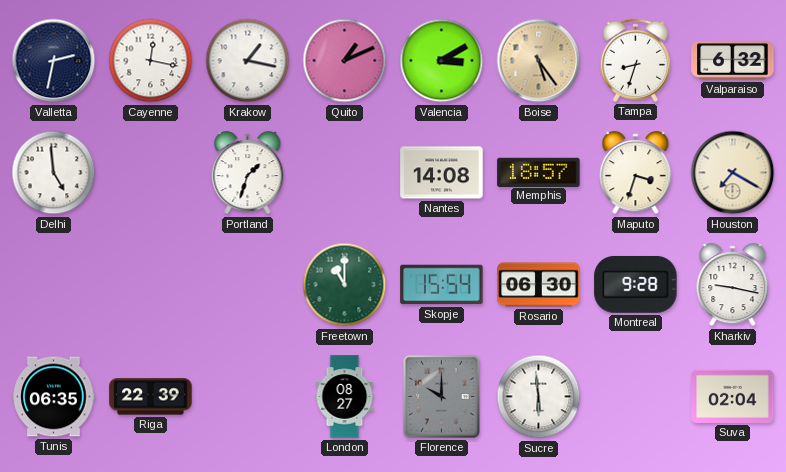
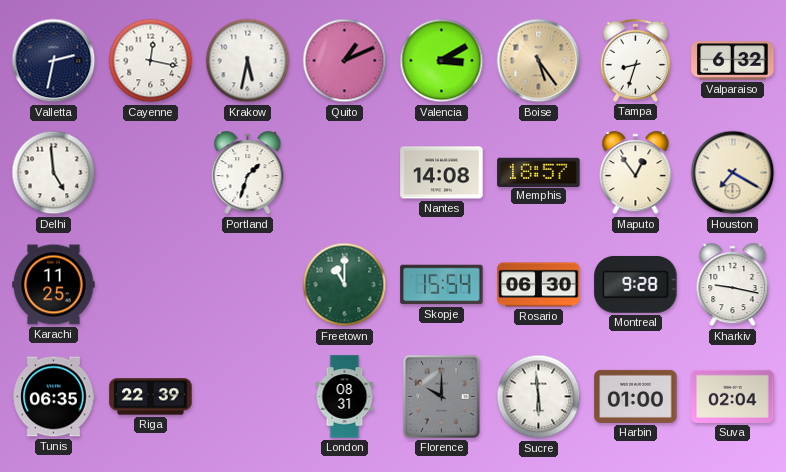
Krakow: 1:17 -> 5:32 (248, 61)
Maputo: 3:33 -> 12:54 (636, 173)
Karachi: none -> 11:25 (54, 285)
London: 08:27 -> 08:31 (345, 397)
Harbin: none -> 01:00 (636, 396)
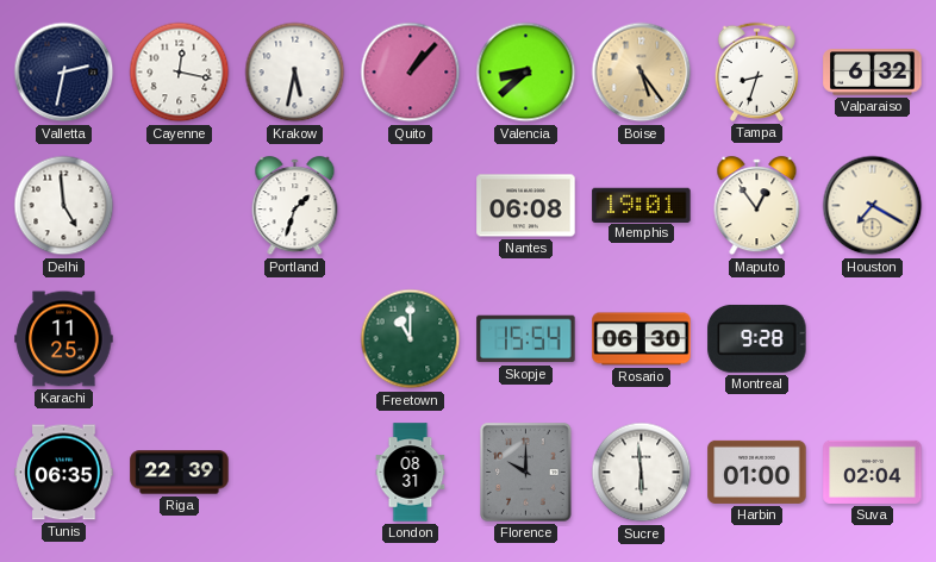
Quito: 1:11 -> 1:07 (411, 73)
Valencia: 3:10 -> 8:38 (526, 73)
Nantes: 14:08 -> 06:08 (526, 206)
Memphis: 18:57 -> 19:01 (642, 205)
Kharkiv: 9:17 -> none (733, 285)
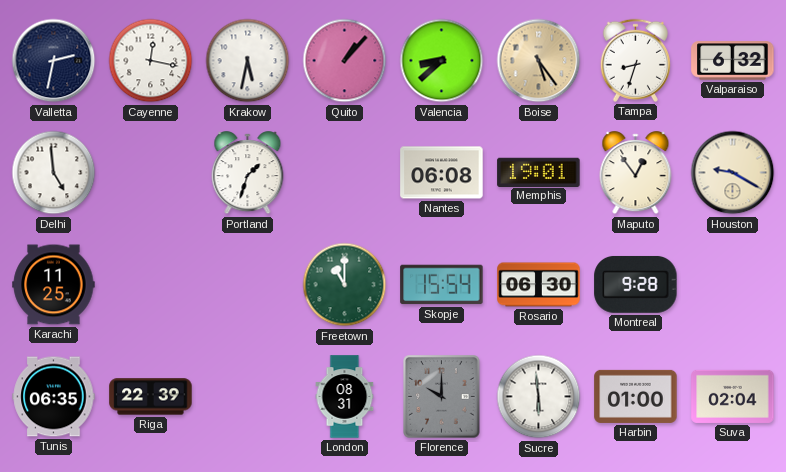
Houston: 7:20 -> 9:20 (733, 173)
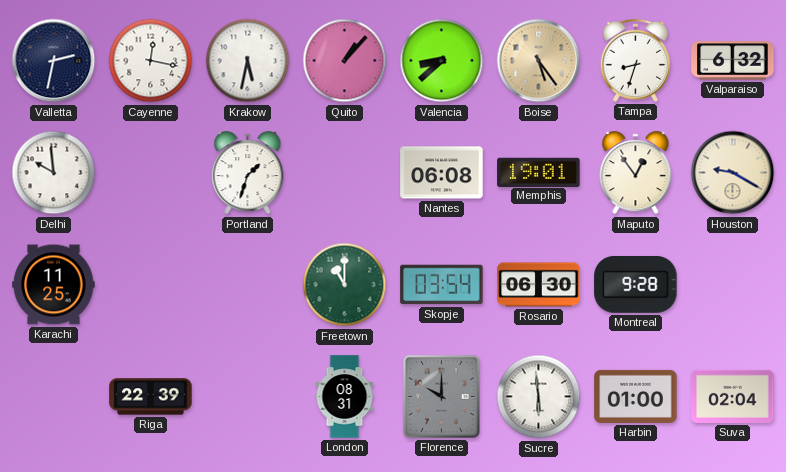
Delhi: 4:59 -> 9:59 (54, 173)
Skopje: 15:54 -> 03:54 (442, 285)
Tunis: 06:35 -> none (54, 397)
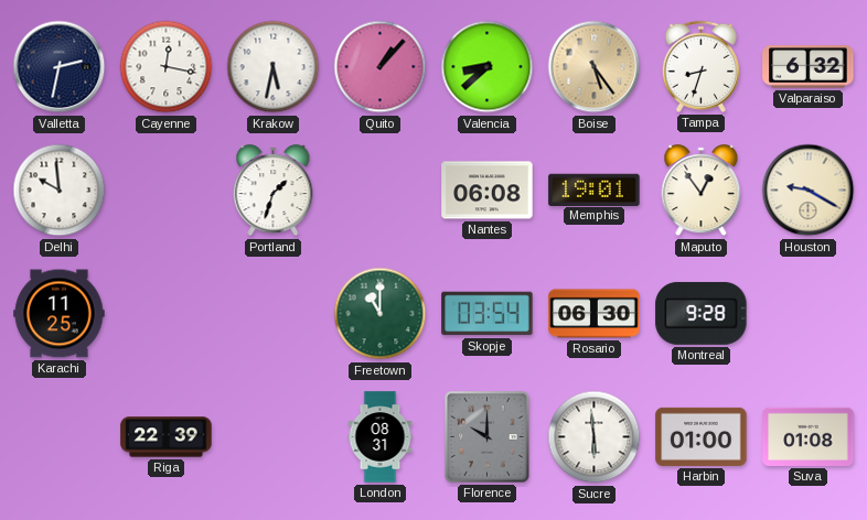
Suva: 02:04 -> 01:08 (809, 436)
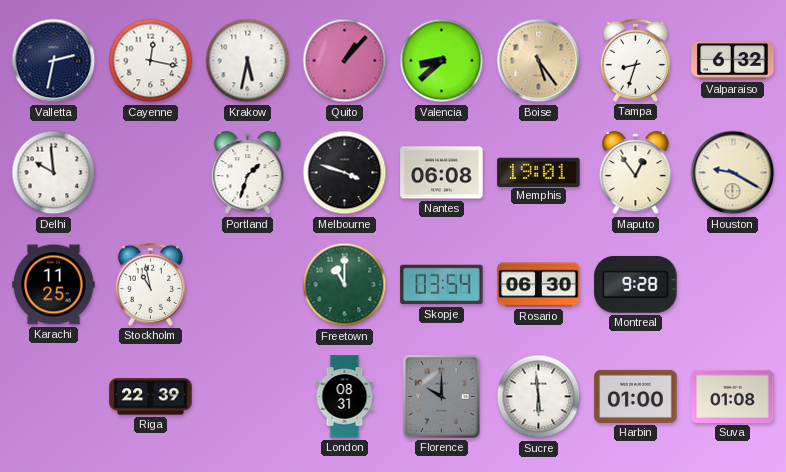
Melbourne: none -> 3:48 (345, 173)
Stockholm: none -> 10:58 (150, 284)
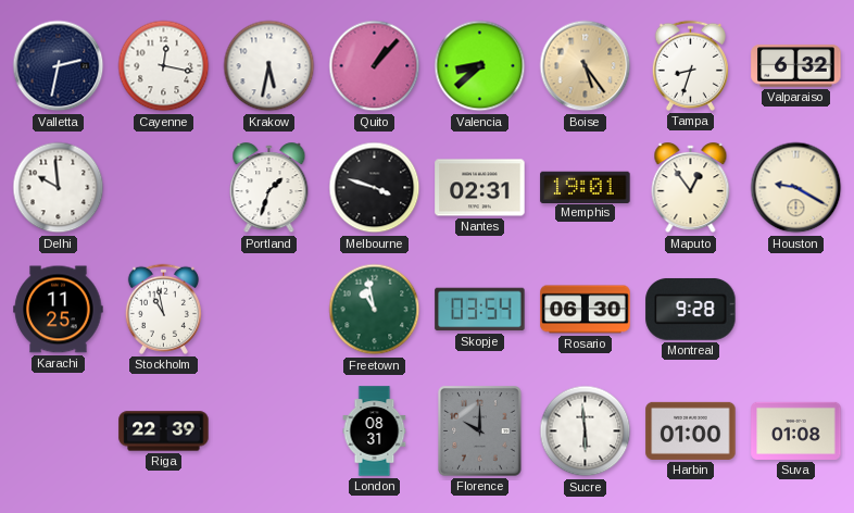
Nantes: 06:08 -> 02:31 (480, 188)
Freetown: 11:00 -> 10:58 (375, 310)
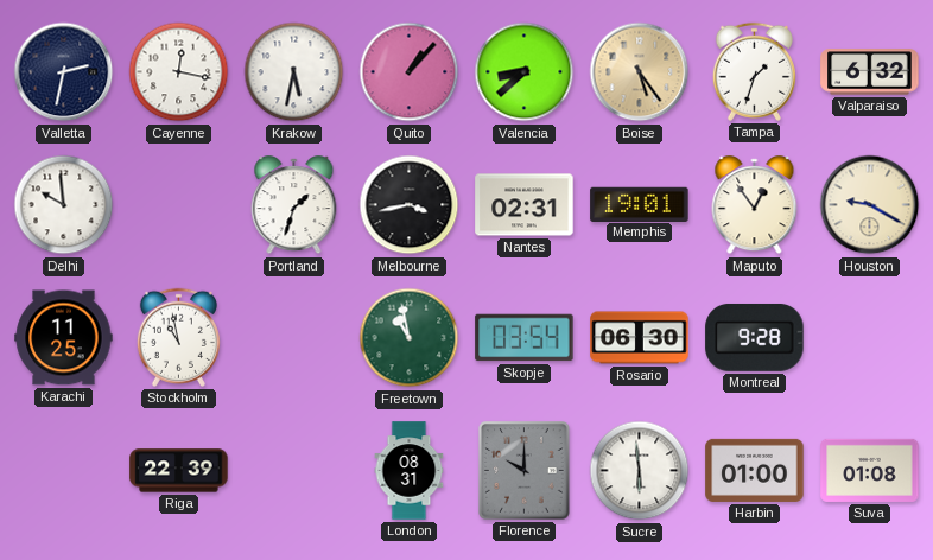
Tampa: 8:33 -> 1:33 (754, 71)
Melbourne: 3:48 -> 3:43 (410, 205)
